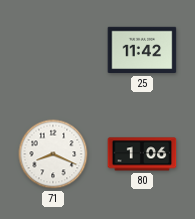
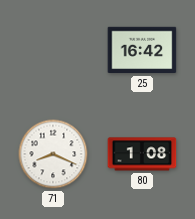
25: 11:42 -> 16:42 (142, 50)
80: 1:06 -> 1:08 (142, 154)
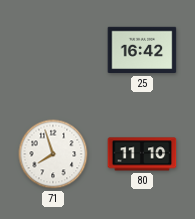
71: 8:19 -> 7:57 (53, 154)
80: 1:08 -> 11:10 (142, 154)
